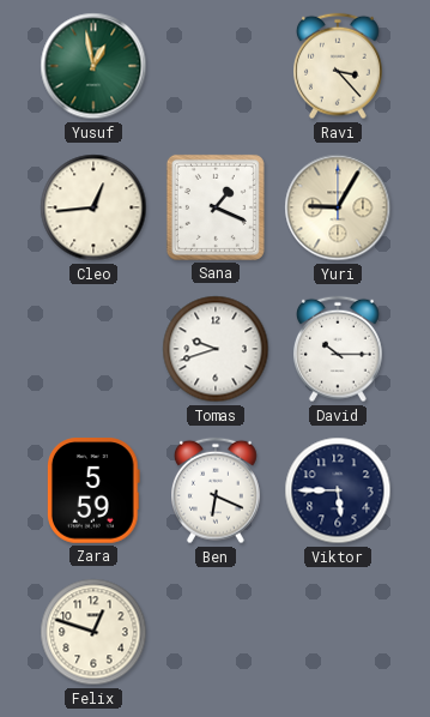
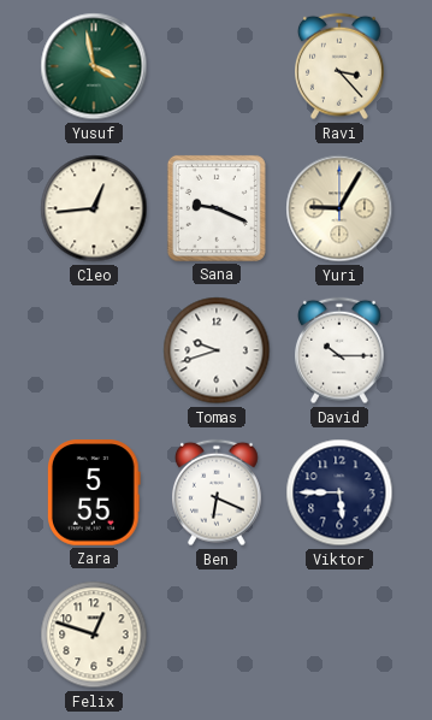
Yusuf: 12:58 -> 3:58 (94, 66)
Sana: 1:19 -> 9:19 (217, 208)
Zara: 5:59 -> 5:55 (94, 492)
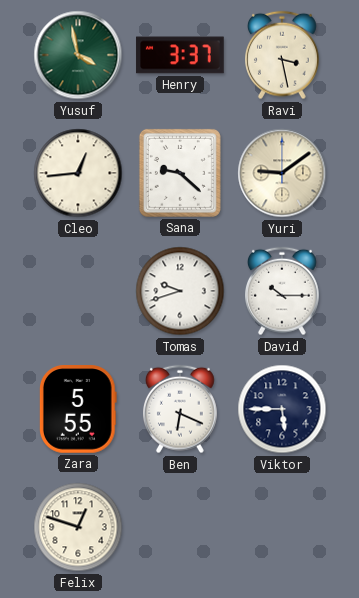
Henry: none -> 3:37 (180, 55)
Ravi: 3:23 -> 3:28 (283, 55)
Sana: 9:19 -> 9:22 (180, 173)
Yuri: 9:05 -> 9:09 (282, 173)
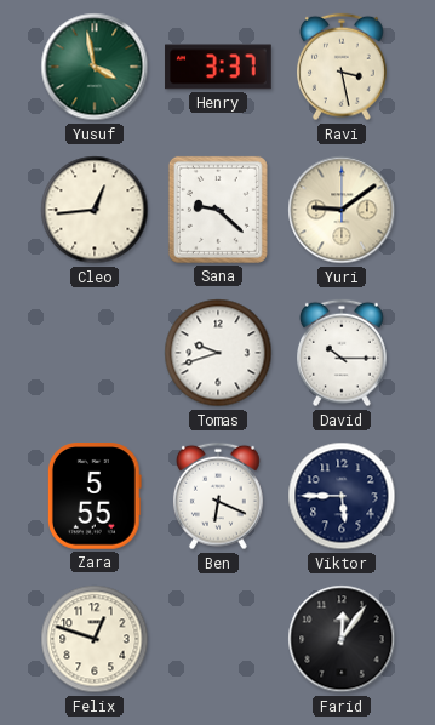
Farid: none -> 12:06 (342, 639)
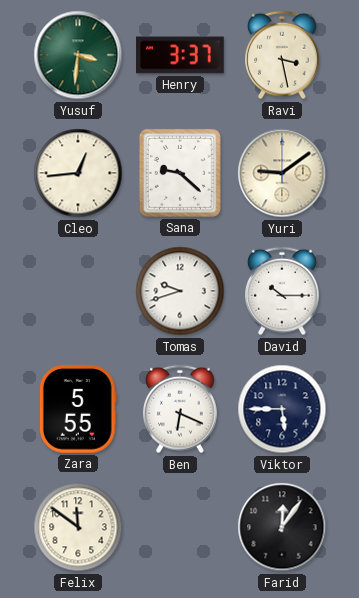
Yusuf: 3:58 -> 3:31 (78, 55)
Felix: 12:48 -> 11:51 (78, 527)
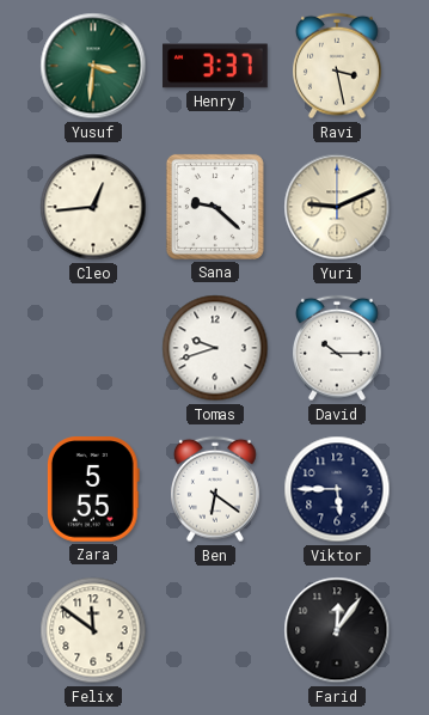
Yuri: 9:09 -> 9:11 (337, 207)
Ben: 6:19 -> 6:21 (216, 489)
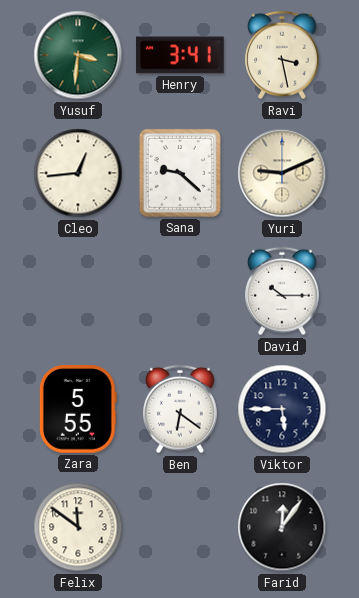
Henry: 3:37 -> 3:41 (180, 55)
Tomas: 9:42 -> none (215, 348)
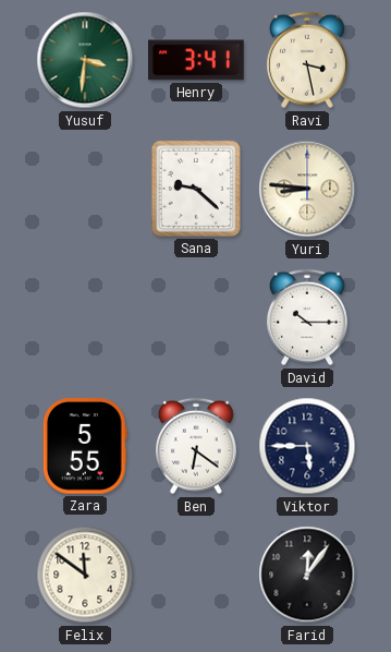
Cleo: 12:44 -> none (78, 173)
Yuri: 9:11 -> 8:46 (307, 189)
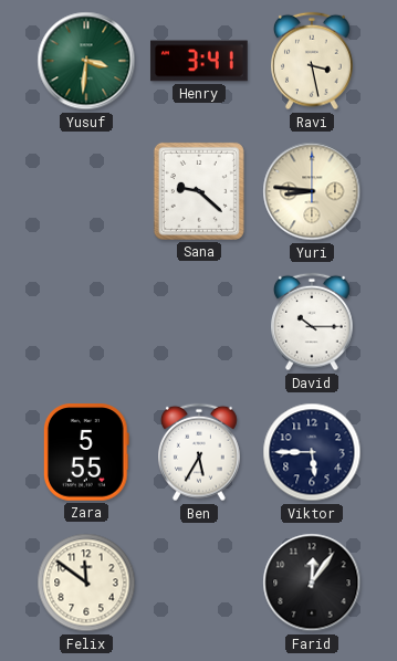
Ben: 6:21 -> 5:35 (200, 452)
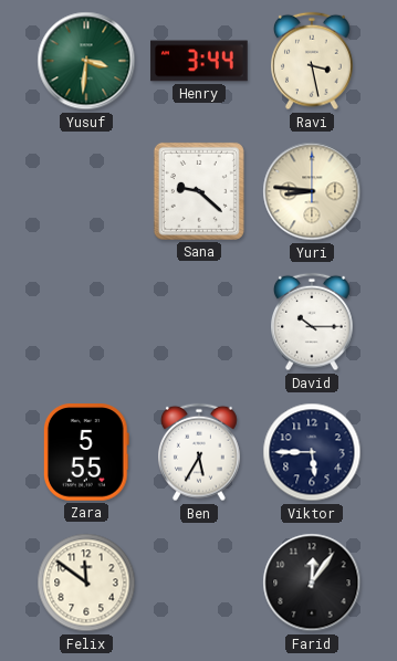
Henry: 3:41 -> 3:44 (199, 61)
